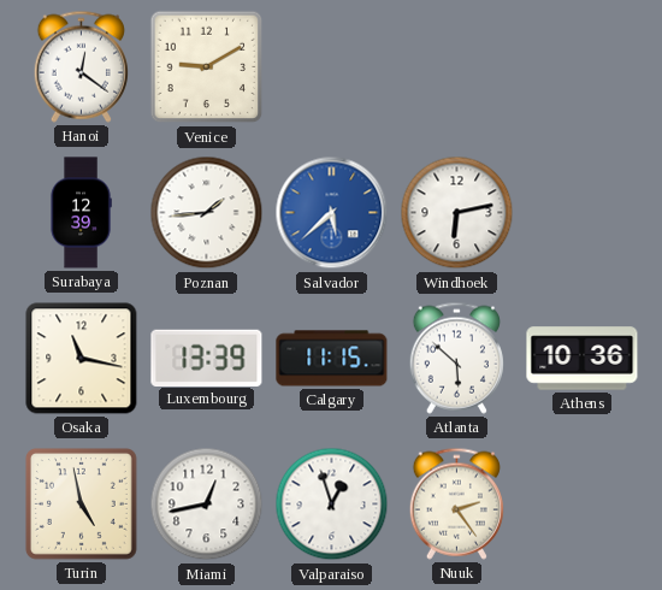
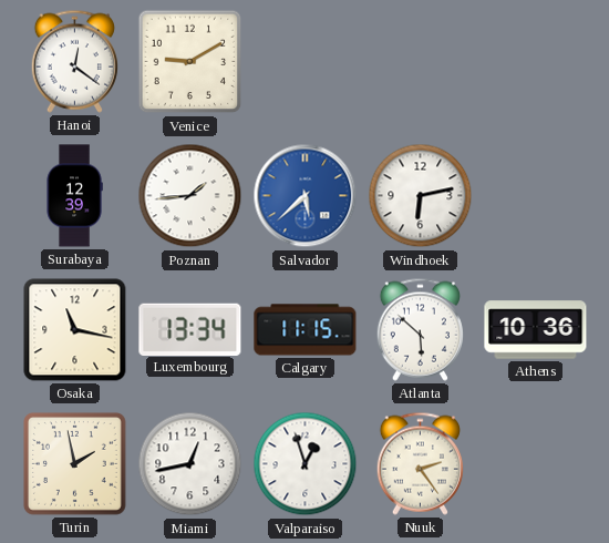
Luxembourg: 13:39 -> 13:34 (190, 329)
Turin: 4:58 -> 1:58 (74, 463)
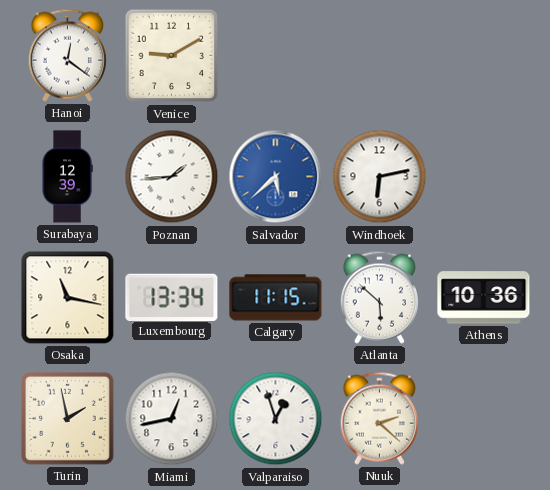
Nuuk: 2:24 -> 2:22 (379, 418)
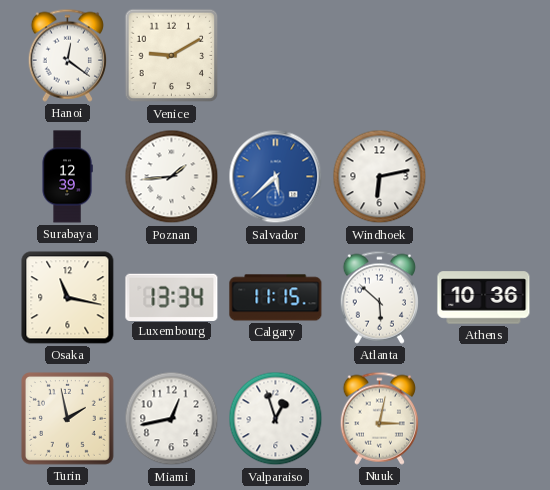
Nuuk: 2:22 -> 3:02 (379, 418)
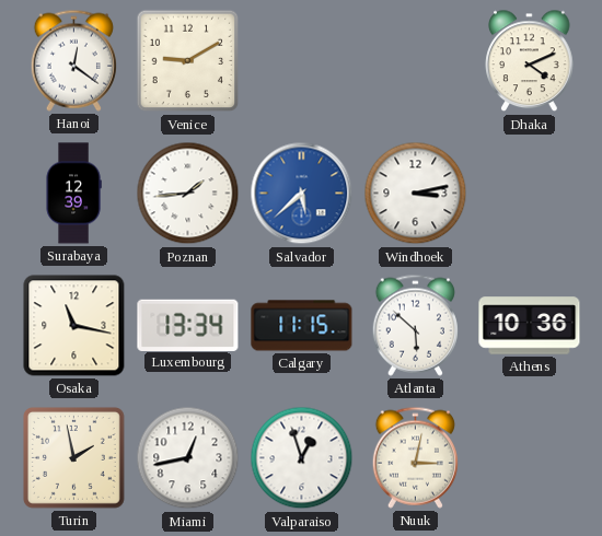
Dhaka: none -> 4:11 (530, 61)
Windhoek: 6:13 -> 3:13 (416, 194)
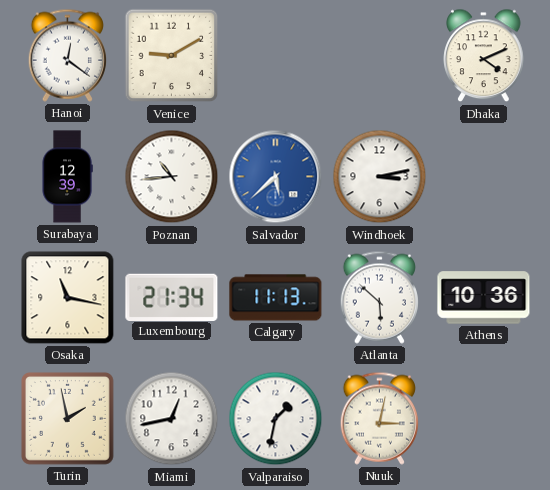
Poznan: 1:44 -> 10:44 (172, 177)
Luxembourg: 13:34 -> 21:34 (172, 297)
Calgary: 11:15 -> 11:13 (276, 298)
Valparaiso: 12:57 -> 1:32 (276, 419)
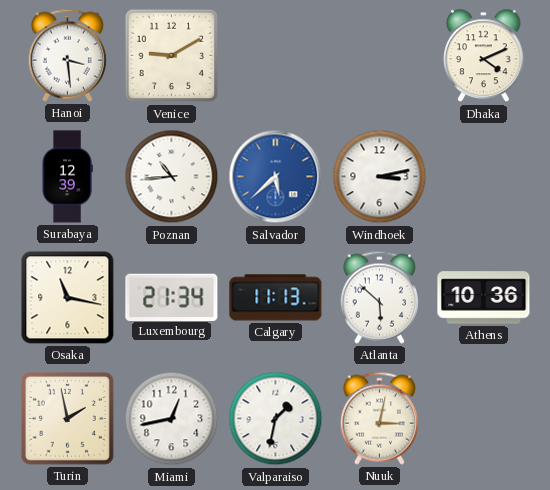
Hanoi: 12:21 -> 3:29 (67, 55)
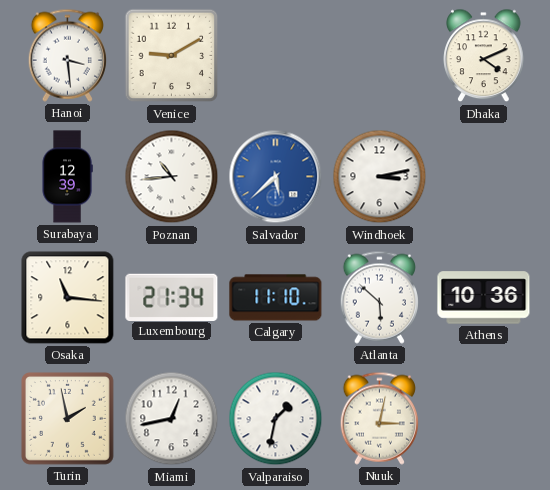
Osaka: 11:17 -> 11:16 (68, 298)
Calgary: 11:13 -> 11:10 (276, 298)
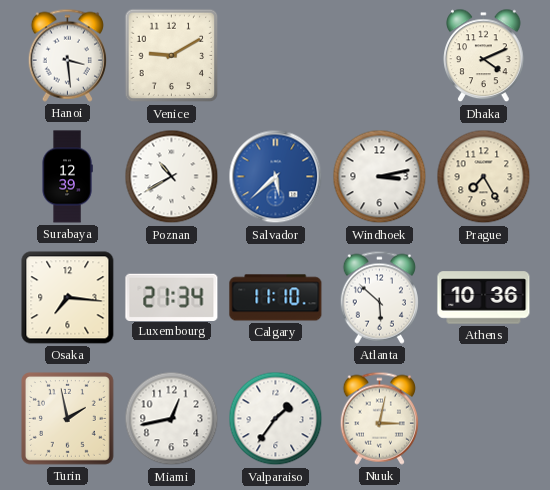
Poznan: 10:44 -> 10:40 (172, 177)
Prague: none -> 7:25 (484, 177)
Osaka: 11:16 -> 7:16 (68, 298)
Valparaiso: 1:32 -> 1:36 (276, 419)
